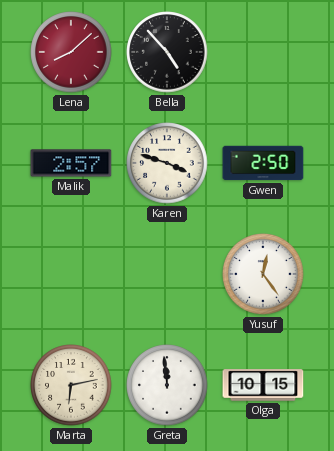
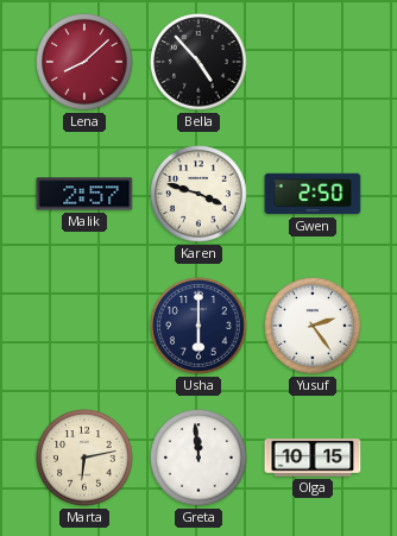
Usha: none -> 6:00 (198, 326)
Yusuf: 12:24 -> 2:24 (313, 326)
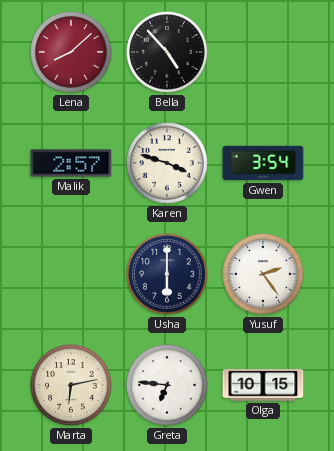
Gwen: 2:50 -> 3:54 (263, 163)
Greta: 11:59 -> 6:46 (167, 385)
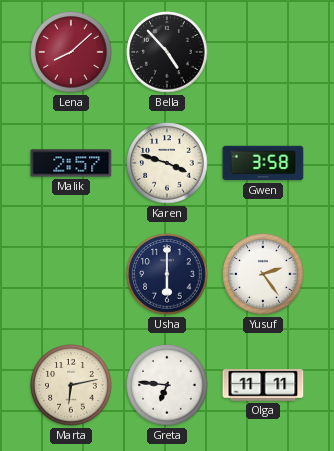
Gwen: 3:54 -> 3:58 (263, 163)
Olga: 10:15 -> 11:11 (263, 385)
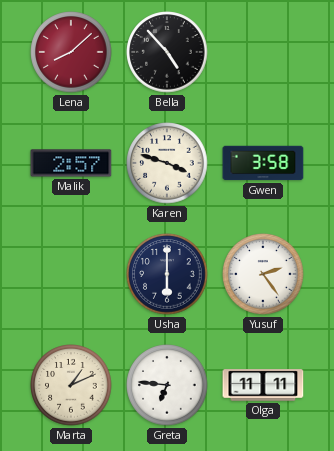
Marta: 6:13 -> 1:11 (71, 385)
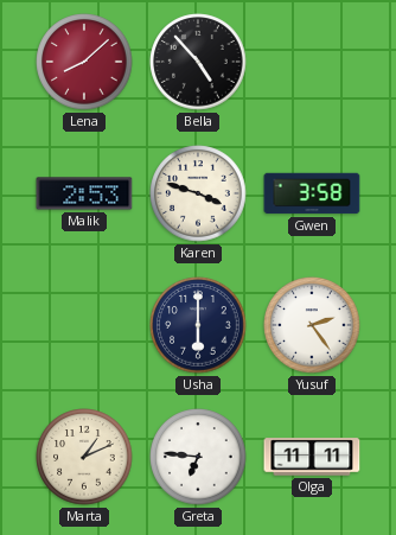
Malik: 2:57 -> 2:53 (84, 193)
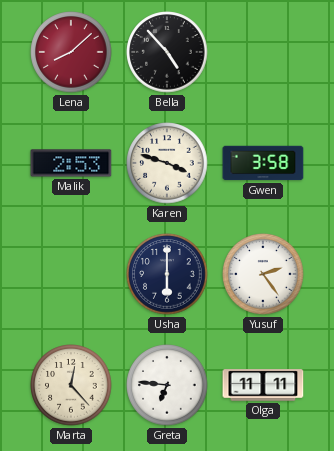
Marta: 1:11 -> 12:23 (71, 385)
